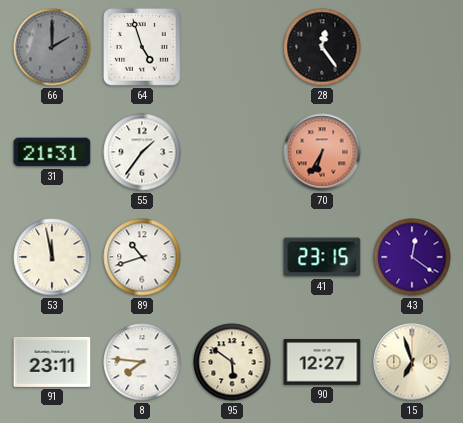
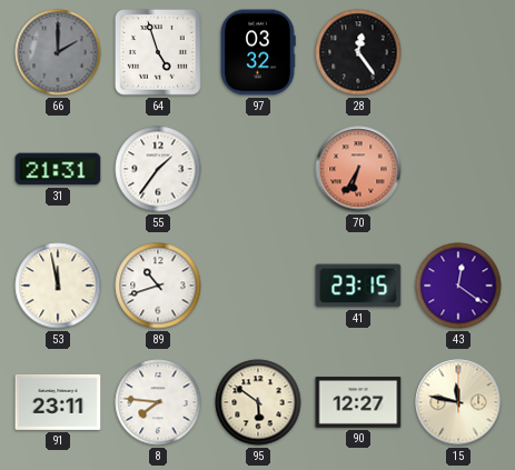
97: none -> 03:32 (258, 52)
15: 6:57 -> 11:47 (458, 402)
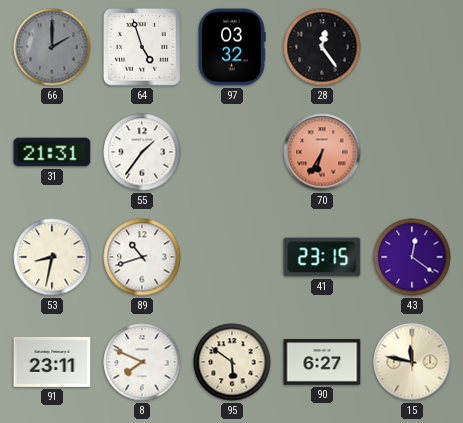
53: 11:58 -> 8:32 (52, 257)
8: 7:46 -> 7:49 (142, 362)
90: 12:27 -> 6:27 (322, 362)
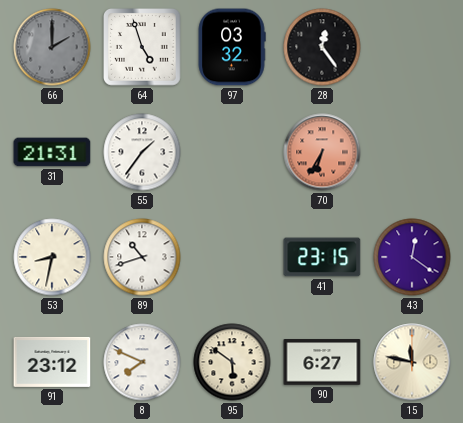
91: 23:11 -> 23:12 (52, 362)
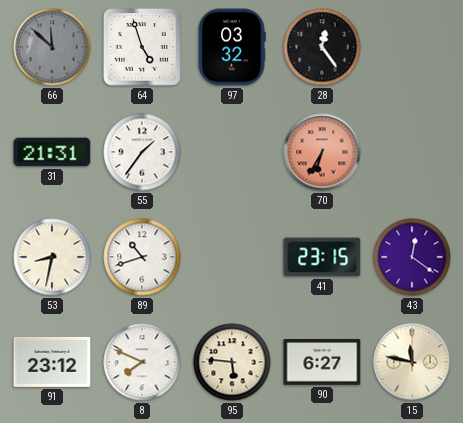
66: 2:00 -> 11:52 (52, 47)
95: 5:51 -> 5:46 (232, 362)
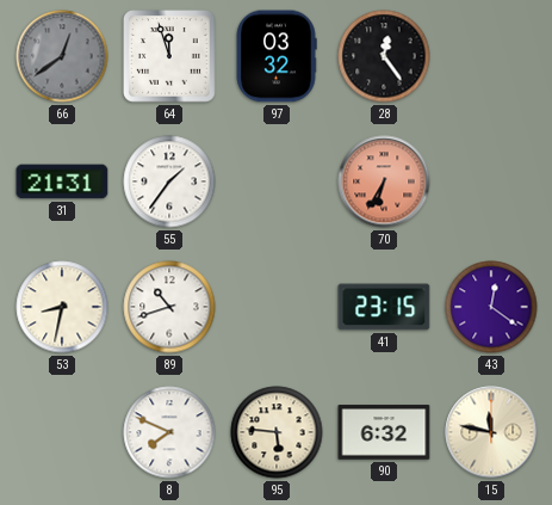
66: 11:52 -> 12:39 (62, 56)
64: 4:57 -> 11:57 (170, 57)
91: 23:12 -> none (52, 362)
90: 6:27 -> 6:32 (384, 432)
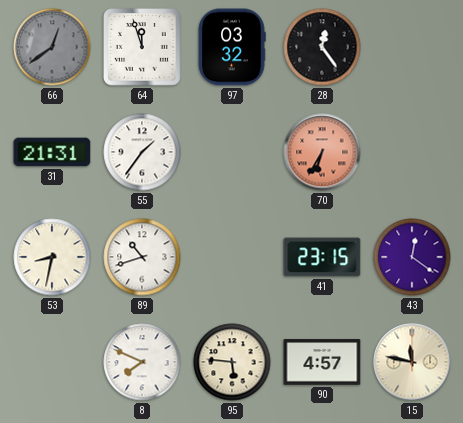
90: 6:32 -> 4:57 (322, 362)
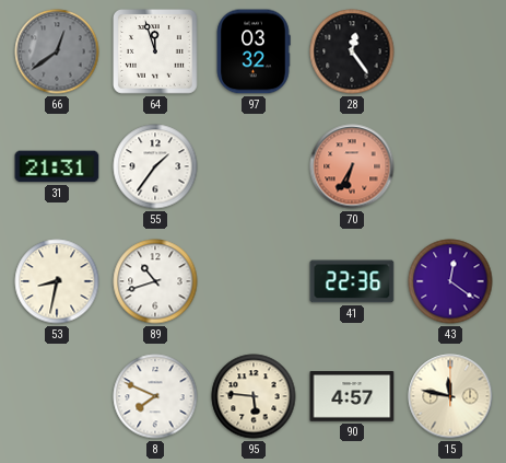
41: 23:15 -> 22:36 (352, 281)
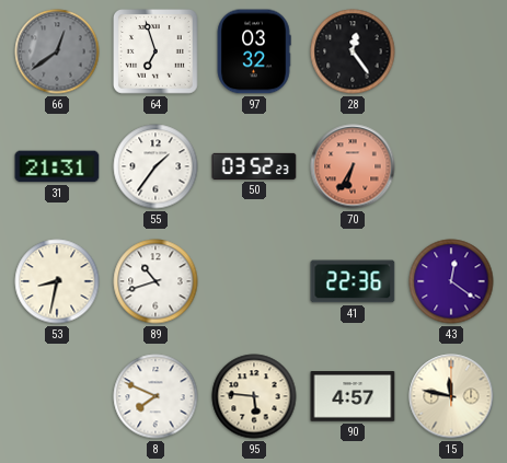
64: 11:57 -> 6:57 (157, 53)
50: none -> 03:52 (254, 166)
